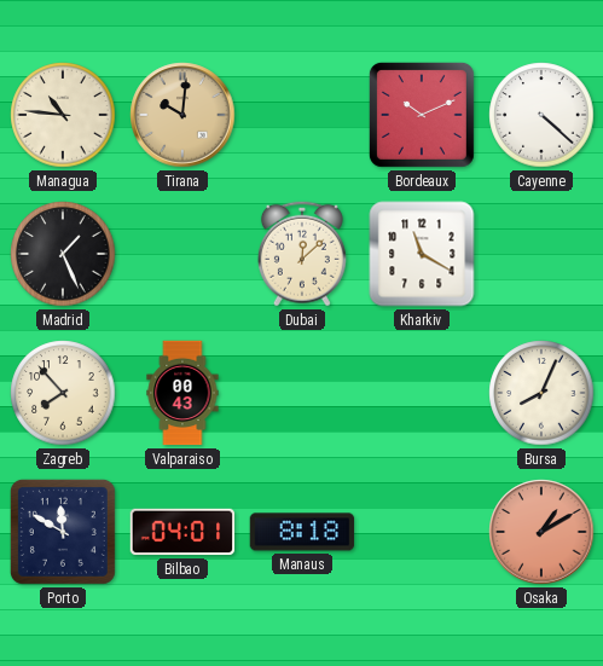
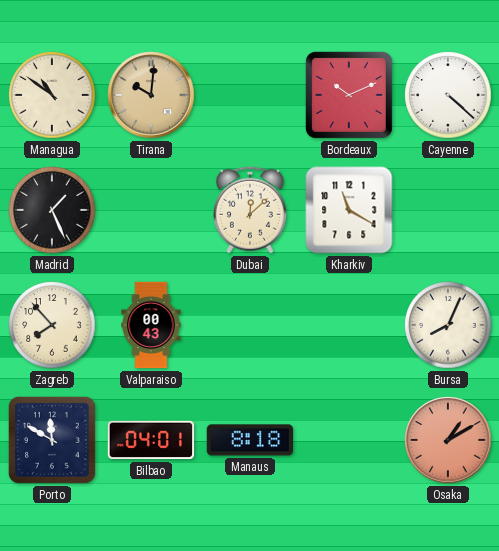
Managua: 10:46 -> 10:51 (52, 95)
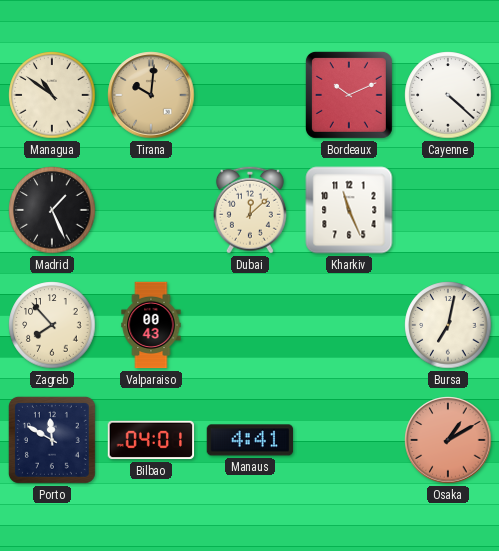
Kharkiv: 11:20 -> 11:26 (349, 210)
Bursa: 8:04 -> 7:02 (448, 325)
Manaus: 8:18 -> 4:41 (250, 440)
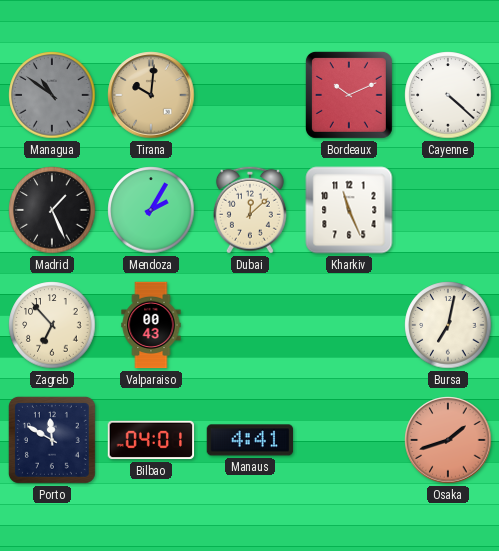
Managua dial: cream -> grey (52, 95)
Mendoza: none -> 2:05 (151, 210)
Zagreb: 7:53 -> 6:53 (52, 325)
Osaka: 1:10 -> 1:42 (448, 440)
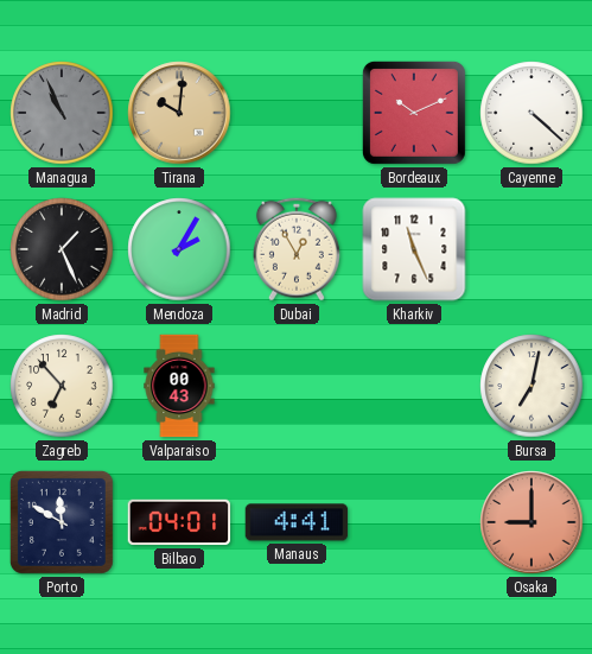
Managua: 10:51 -> 10:56 (62, 113)
Dubai: 12:08 -> 12:55 (297, 249)
Osaka: 1:42 -> 9:00 (531, 522)
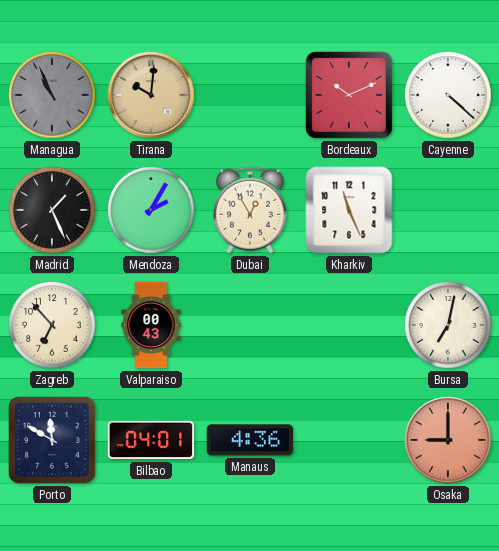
Manaus: 4:41 -> 4:36 (250, 440)
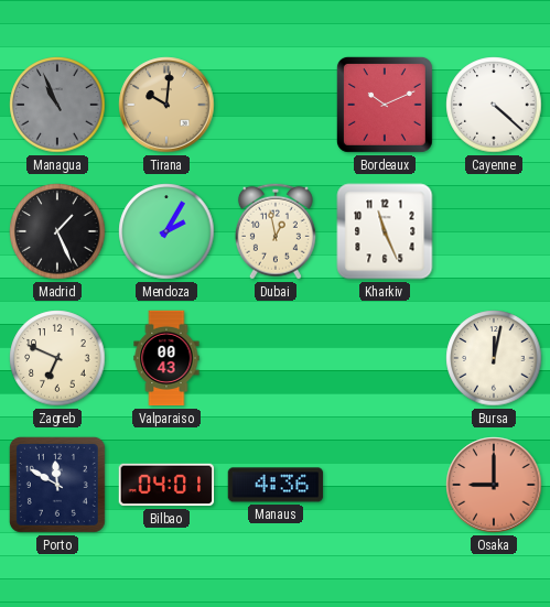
Dubai: 12:55 -> 12:58 (276, 231)
Zagreb: 6:53 -> 6:49 (57, 358)
Bursa: 7:02 -> 12:02 (494, 358)
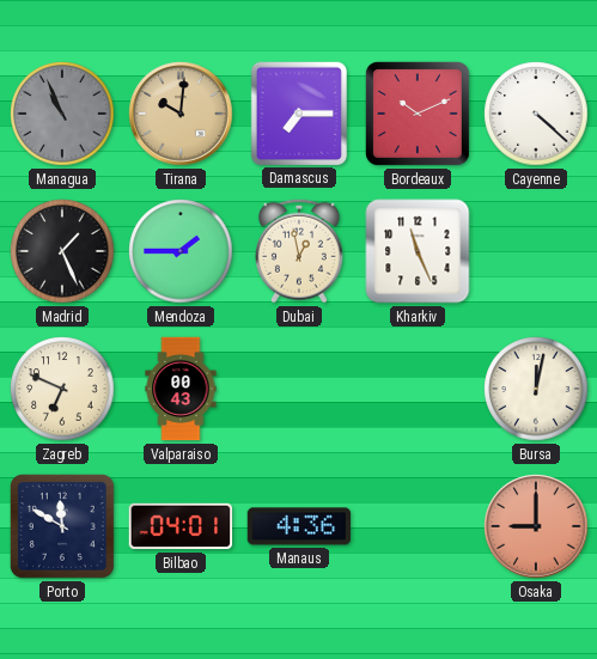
Damascus: none -> 7:15 (298, 112)
Mendoza: 2:05 -> 1:45 (181, 251)
